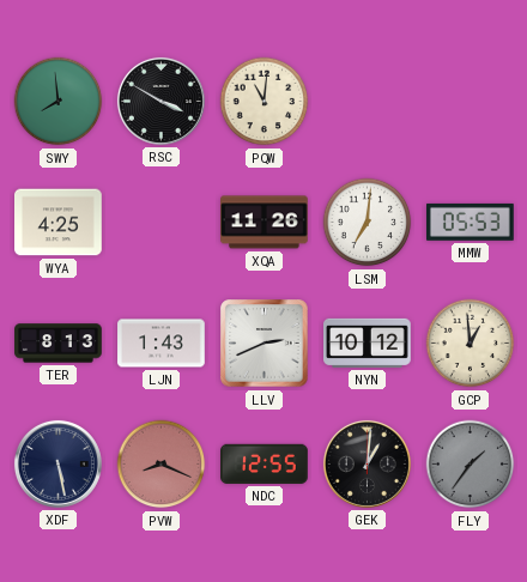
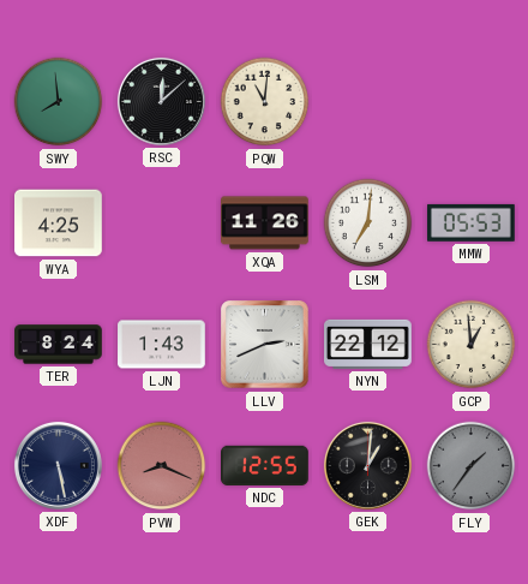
RSC: 3:50 -> 12:08 (161, 101)
TER: 8:13 -> 8:24 (59, 345)
NYN: 10:12 -> 22:12 (368, 344)
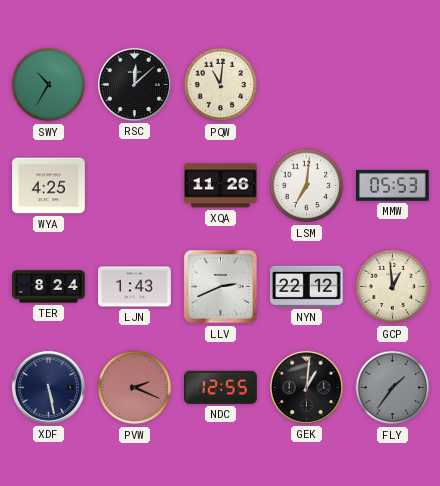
SWY: 7:59 -> 10:35 (49, 85)
PVW: 8:19 -> 2:19 (135, 388)
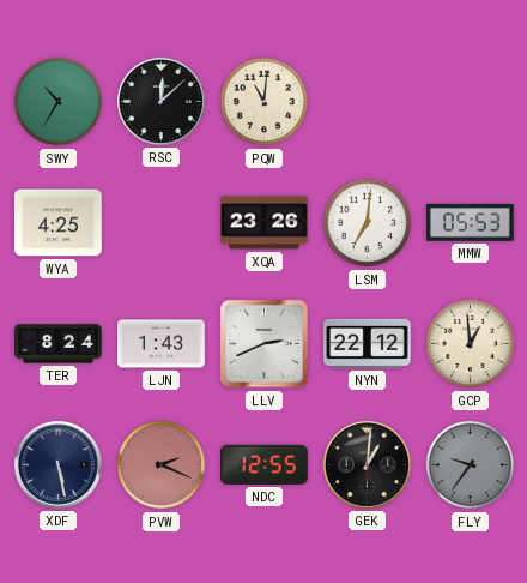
XQA: 11:26 -> 23:26 (265, 223)
FLY: 1:36 -> 9:36 (471, 465)
